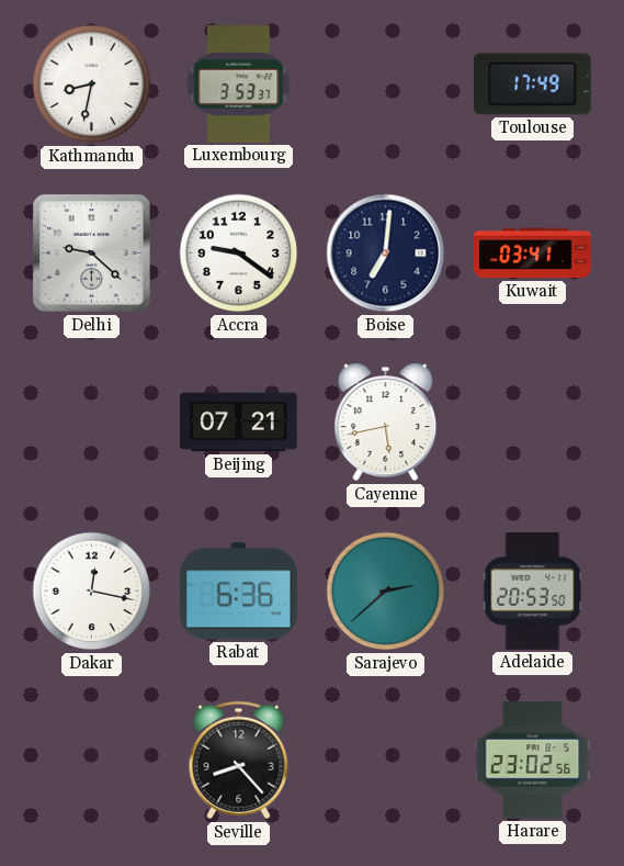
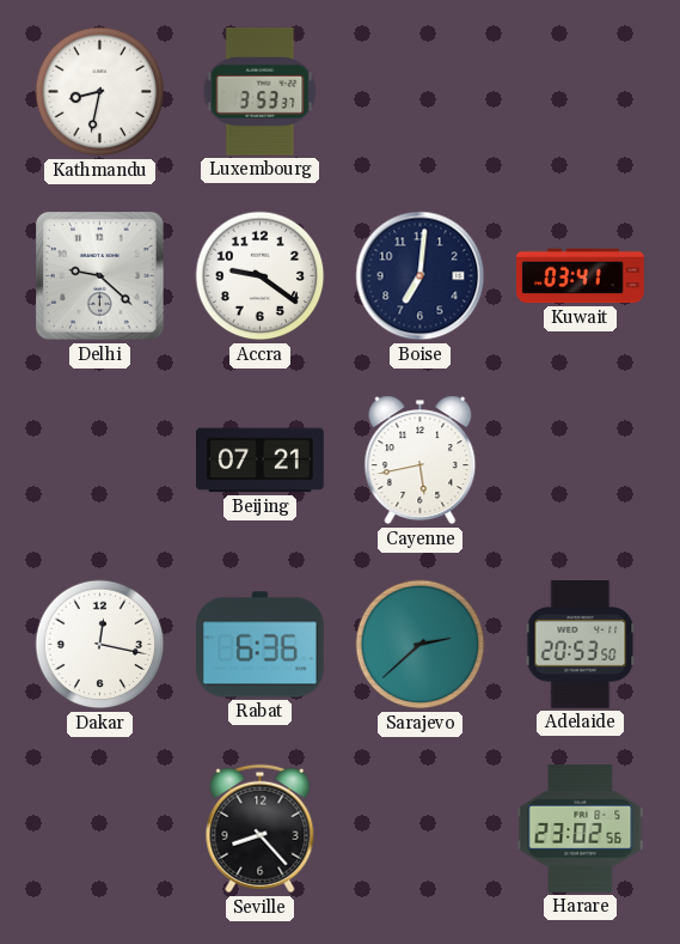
Toulouse: 17:49 -> none (532, 85)
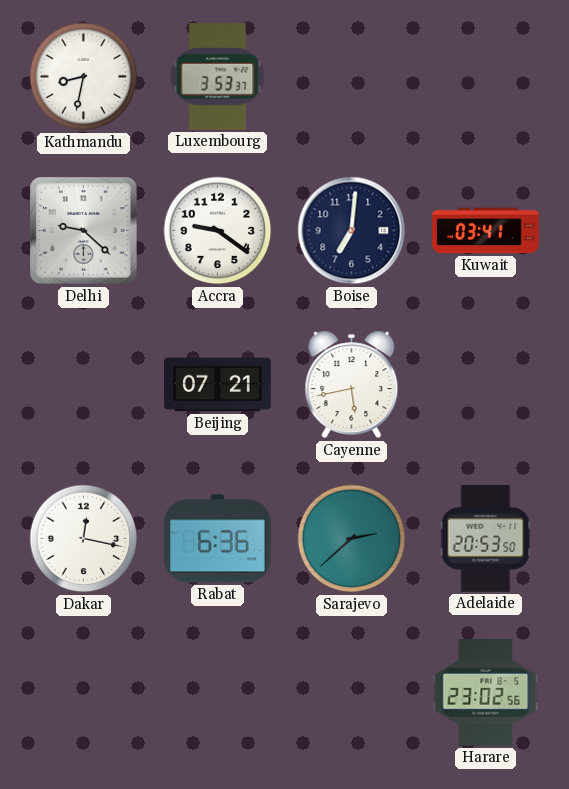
Seville: 8:23 -> none (261, 829)
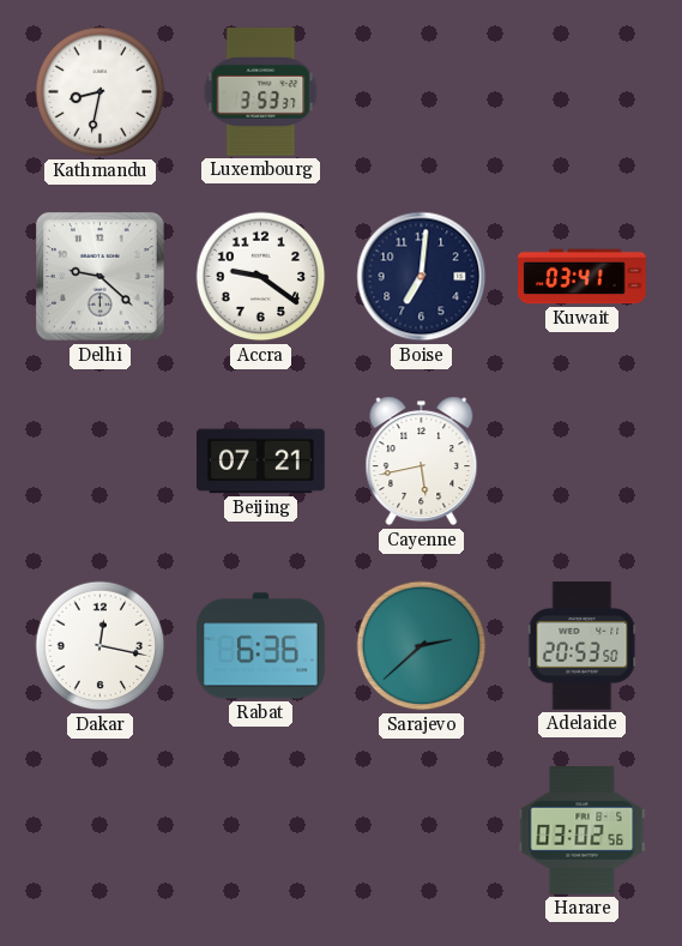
Harare: 23:02 -> 03:02 (583, 831)
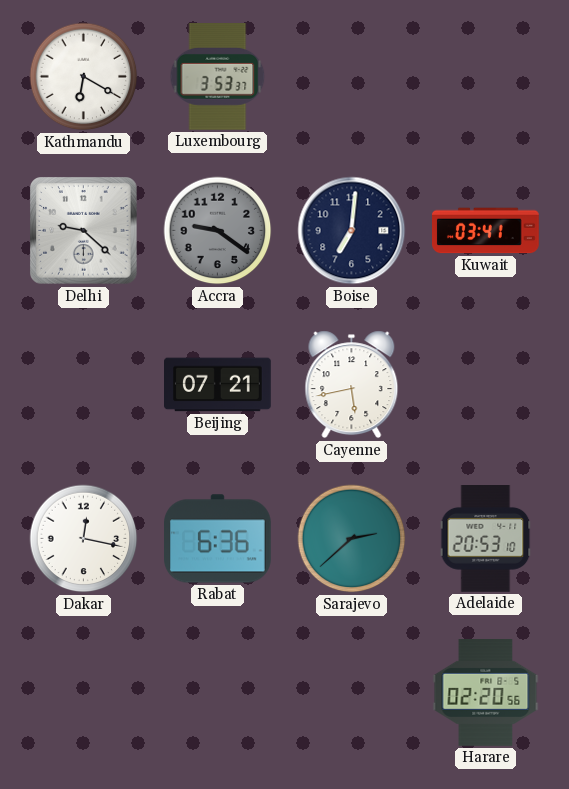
Kathmandu: 8:32 -> 6:20 (84, 77)
Accra dial: white -> grey (218, 231)
Adelaide: 20:53:50 -> 20:53:10 (486, 539)
Harare: 03:02 -> 02:20 (486, 693)
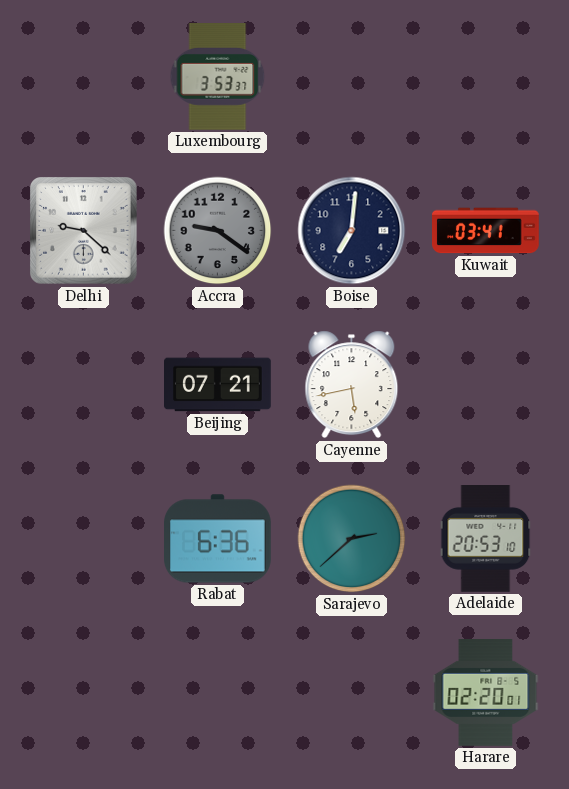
Kathmandu: 6:20 -> none (84, 77)
Dakar: 12:17 -> none (84, 539)
Harare: 02:20:56 -> 02:20:01 (486, 693)
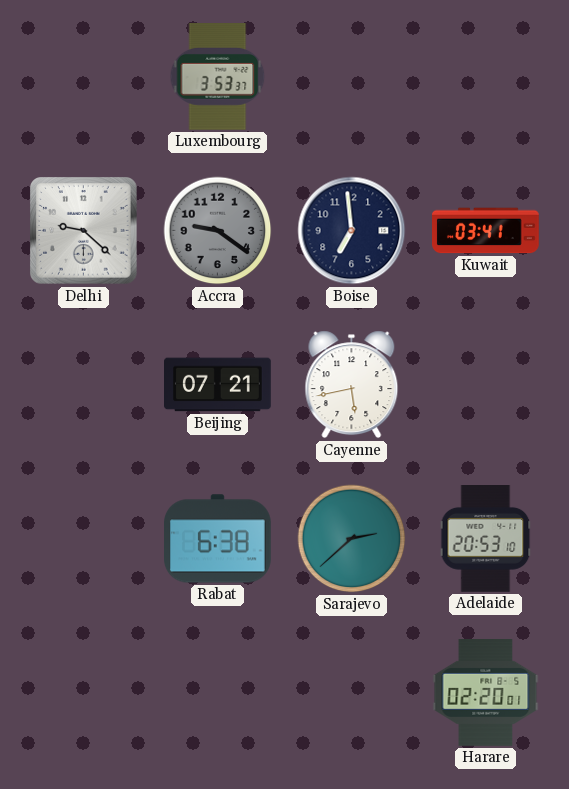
Boise: 7:01 -> 6:59 (352, 231)
Rabat: 6:36 -> 6:38 (218, 539)
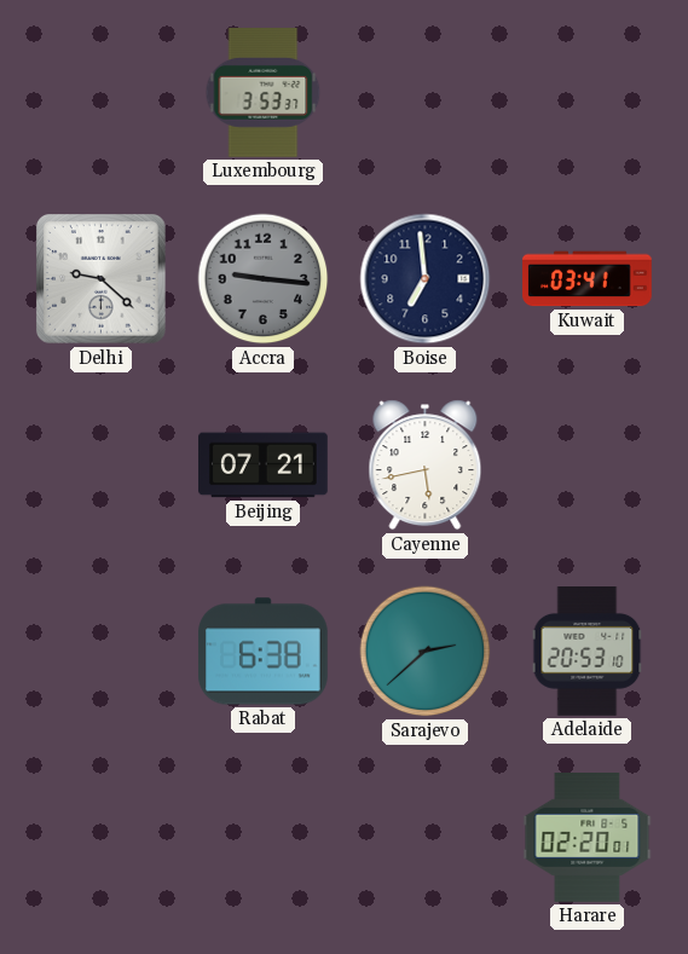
Accra: 9:21 -> 9:16 (264, 279)
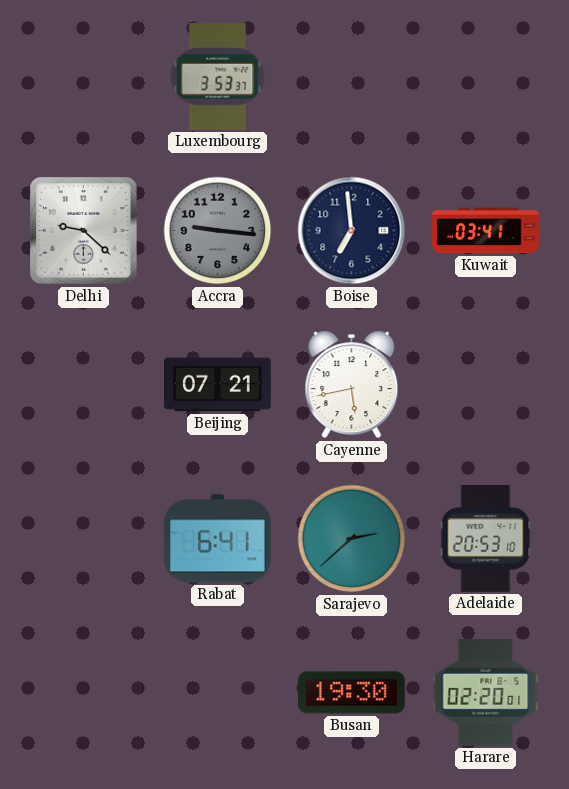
Rabat: 6:38 -> 6:41 (218, 539)
Busan: none -> 19:30 (352, 693)
